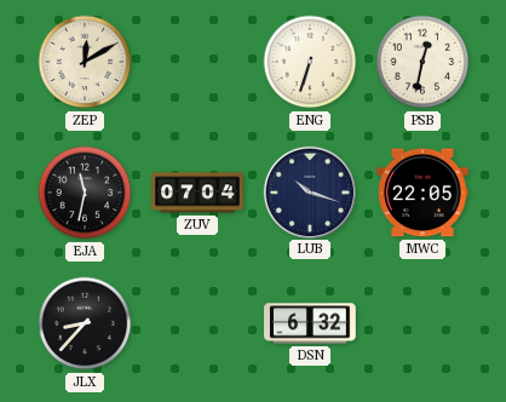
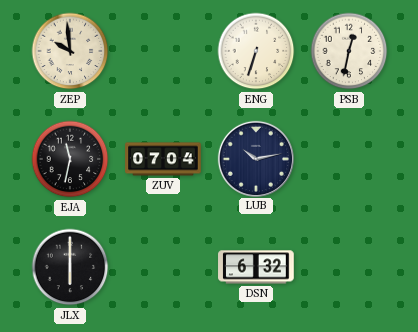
ZEP: 12:10 -> 9:59 (70, 51)
LUB: 10:18 -> 10:13 (255, 158)
MWC: 22:05 -> none (422, 193)
JLX: 8:37 -> 6:00 (70, 267)
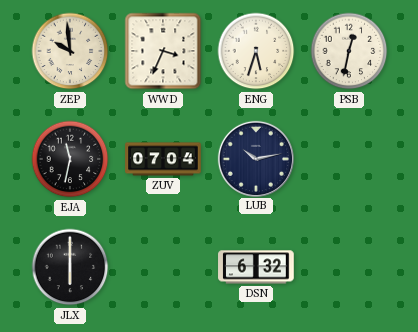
WWD: none -> 3:34 (163, 51)
ENG: 6:33 -> 5:33 (256, 51)
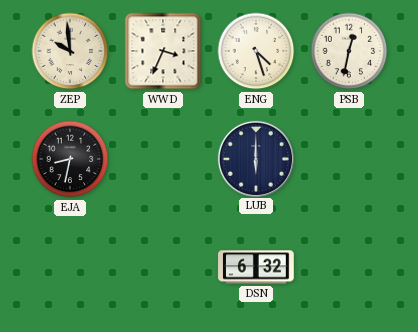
ENG: 5:33 -> 4:27 (256, 51)
EJA: 11:32 -> 8:32 (70, 159)
ZUV: 07:04 -> none (163, 159)
LUB: 10:13 -> 6:00 (255, 158)
JLX: 6:00 -> none (70, 267)
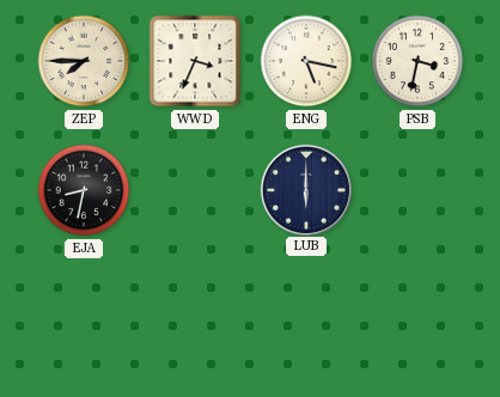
ZEP: 9:59 -> 7:45 (84, 61)
ENG: 4:27 -> 5:17 (306, 61)
PSB: 12:32 -> 3:32 (417, 61)
DSN: 6:32 -> none (256, 267)
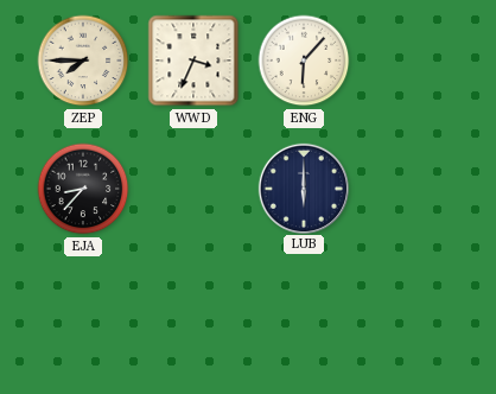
ENG: 5:17 -> 6:07 (304, 61)
PSB: 3:32 -> none (417, 61)
EJA: 8:32 -> 8:37 (83, 189)
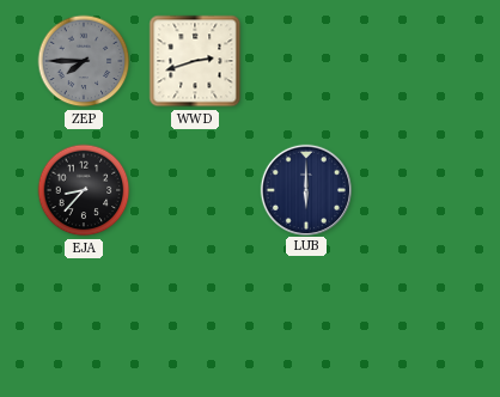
ZEP dial: cream -> grey (84, 61)
WWD: 3:34 -> 2:42 (195, 61)
ENG: 6:07 -> none (304, 61)
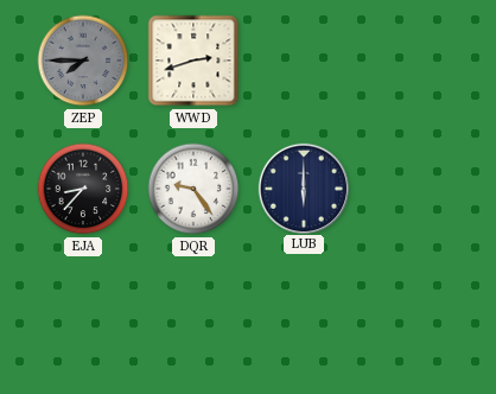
DQR: none -> 9:24 (193, 189)
